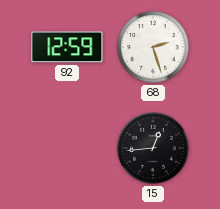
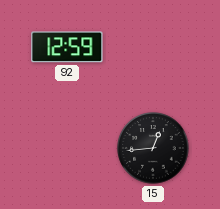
68: 2:27 -> none (153, 47)
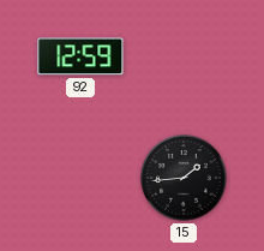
15: 12:44 -> 1:44 (184, 178)
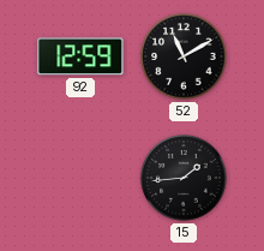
52: none -> 11:10 (184, 56)
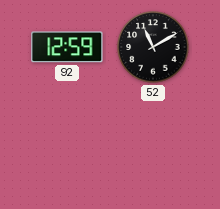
15: 1:44 -> none (184, 178)
